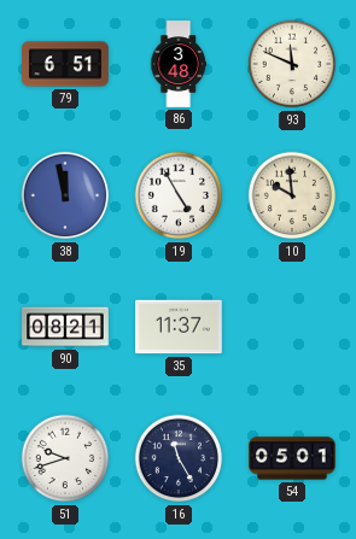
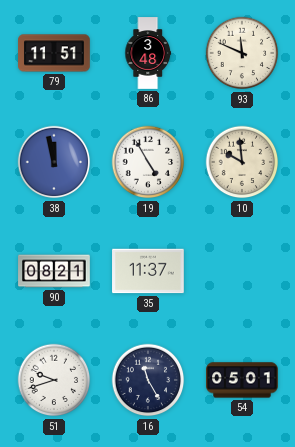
79: 6:51 -> 11:51 (54, 53)
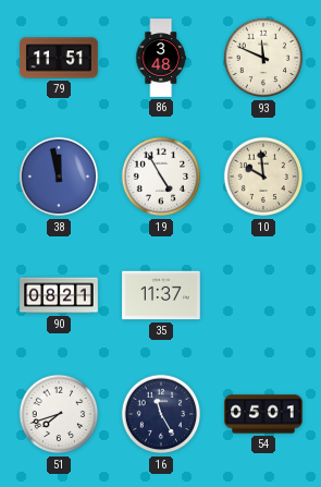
51: 9:42 -> 7:42 (59, 414)
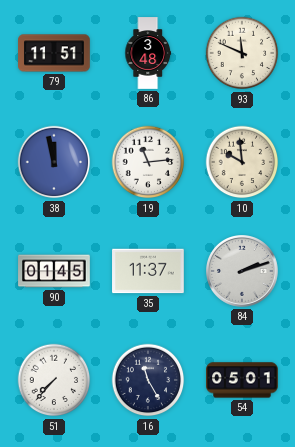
19: 4:55 -> 11:14 (148, 162)
90: 08:21 -> 01:45 (54, 271)
84: none -> 2:12 (243, 272)
51: 7:42 -> 7:37 (54, 380)
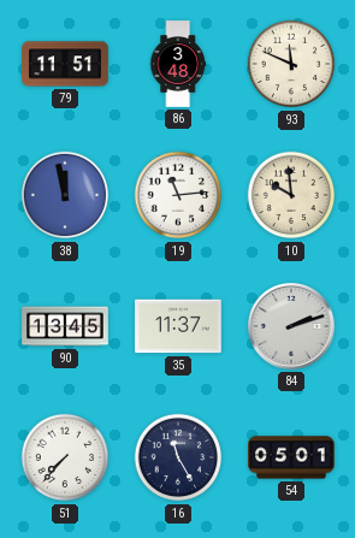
90: 01:45 -> 13:45 (65, 326)
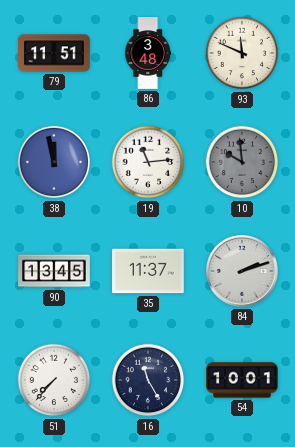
10 dial: cream -> grey (242, 162)
54: 05:01 -> 10:01 (242, 380)
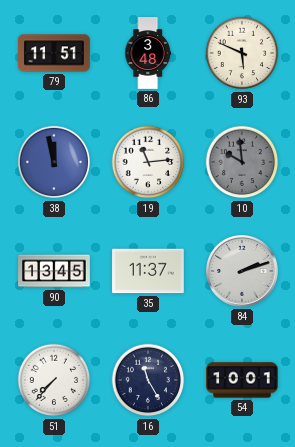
93: 11:49 -> 5:49 (242, 53)
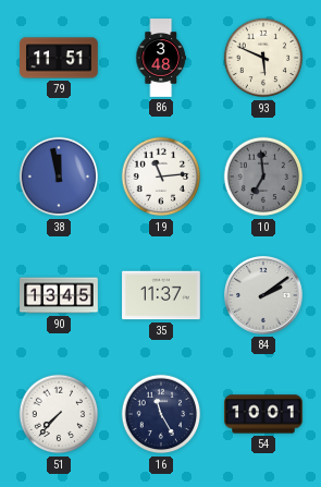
10: 9:59 -> 6:59 (263, 176)
84: 2:12 -> 2:09 (264, 296)
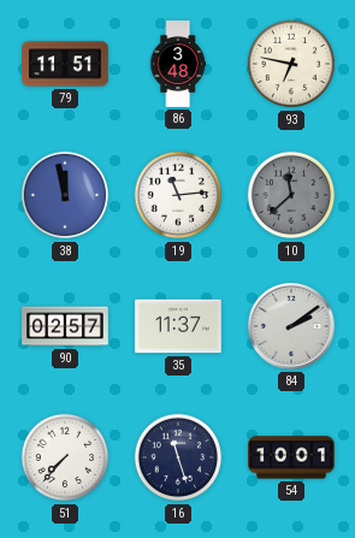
93: 5:49 -> 6:47 (291, 64)
10: 6:59 -> 11:38 (291, 195)
90: 13:45 -> 02:57 (65, 326)
16: 11:25 -> 11:27 (178, 457)
